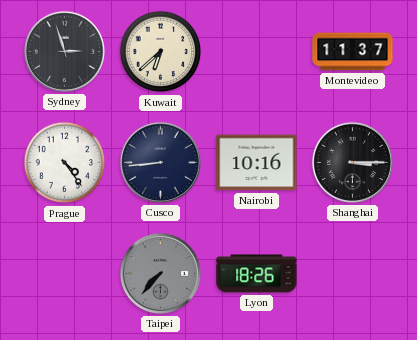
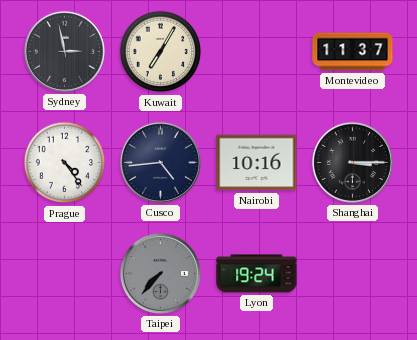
Sydney: 2:57 -> 2:58 (64, 51)
Kuwait: 6:38 -> 7:05 (161, 52)
Cusco: 8:44 -> 4:44 (160, 162)
Lyon: 18:26 -> 19:24 (257, 274)
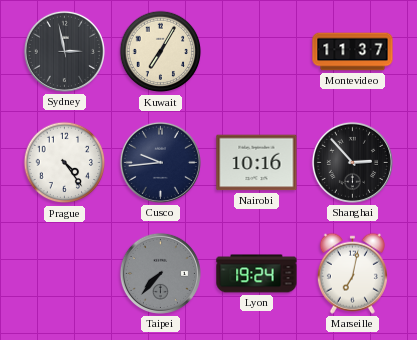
Cusco: 4:44 -> 9:44 (160, 162)
Shanghai: 3:15 -> 2:53 (352, 162)
Marseille: none -> 7:02 (352, 273)
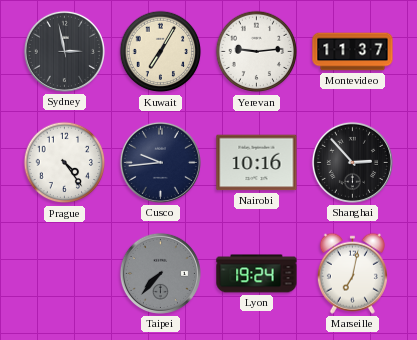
Yerevan: none -> 9:14 (257, 52)
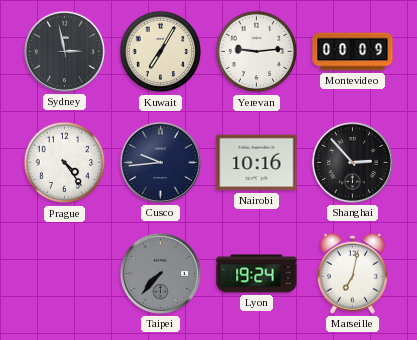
Montevideo: 11:37 -> 00:09 (353, 52)
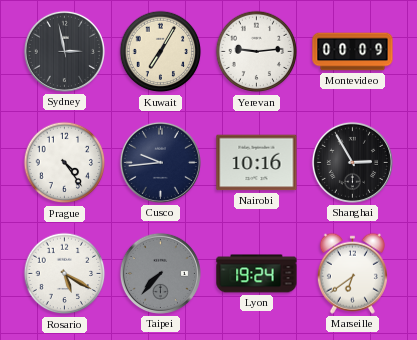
Shanghai: 2:53 -> 2:55 (352, 162)
Rosario: none -> 5:20 (65, 274)
Marseille: 7:02 -> 6:39 (352, 273)
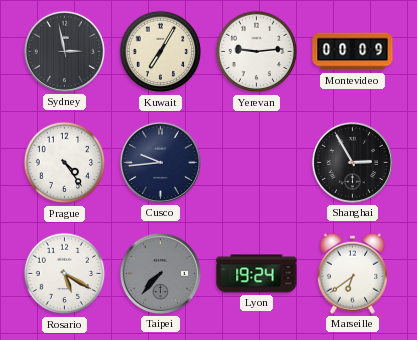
Nairobi: 10:16 -> none (257, 163)
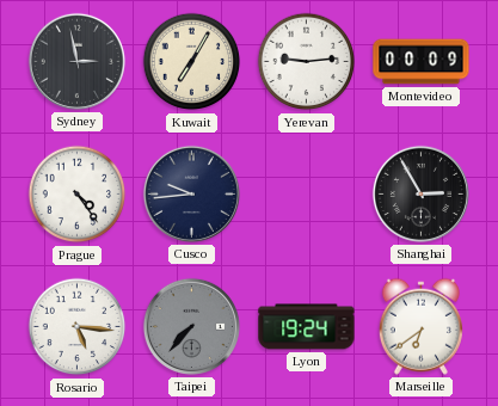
Rosario: 5:20 -> 5:16 (78, 327)
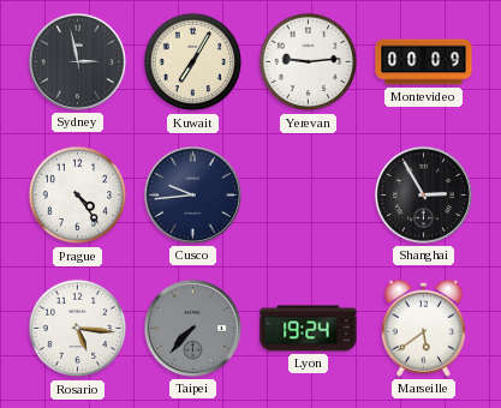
Marseille: 6:39 -> 5:39 (423, 328)
